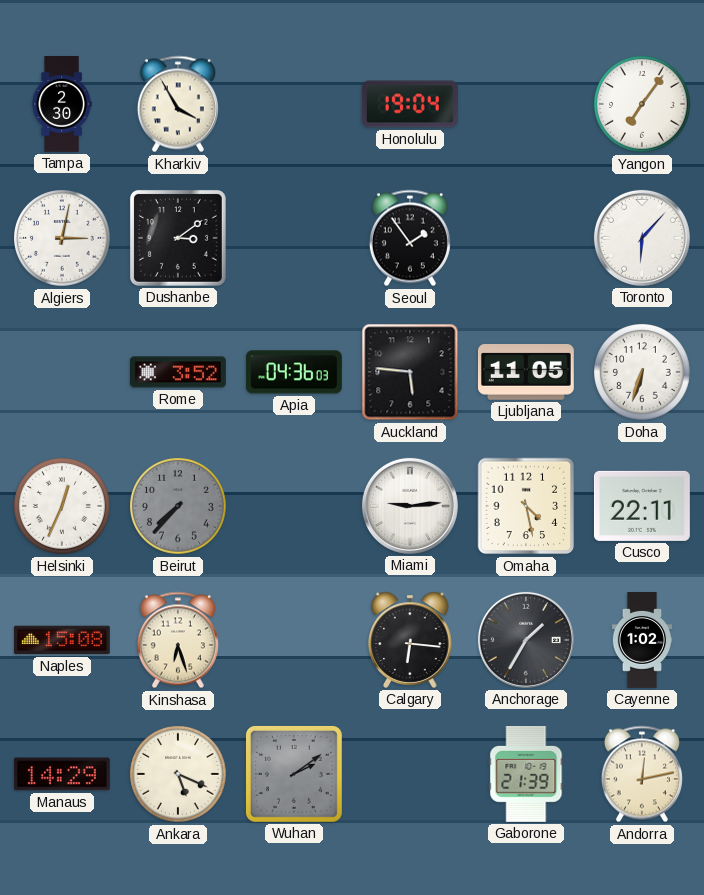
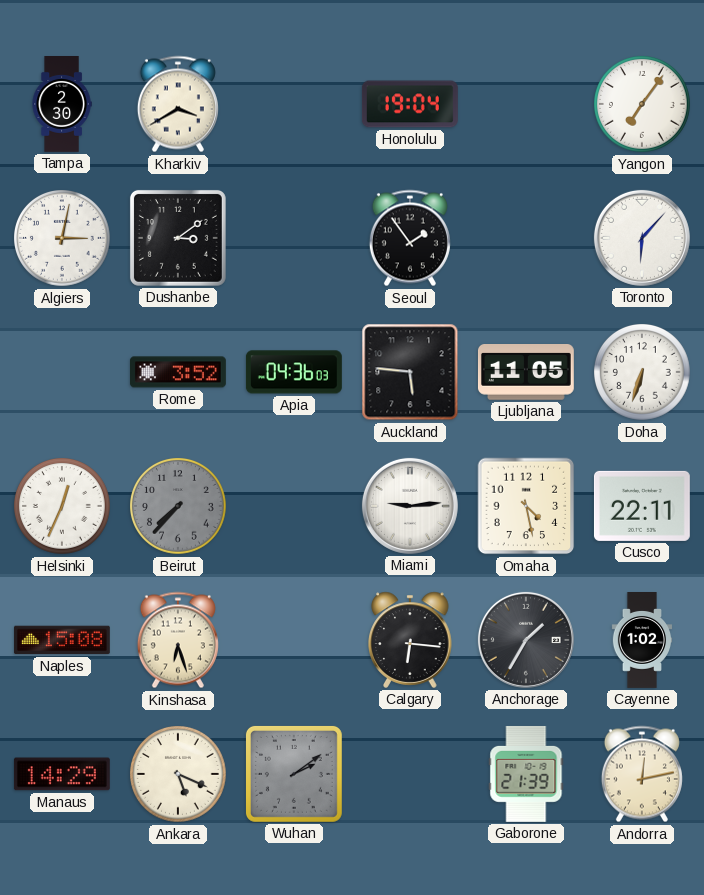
Kharkiv: 3:55 -> 3:40 (178, 104)
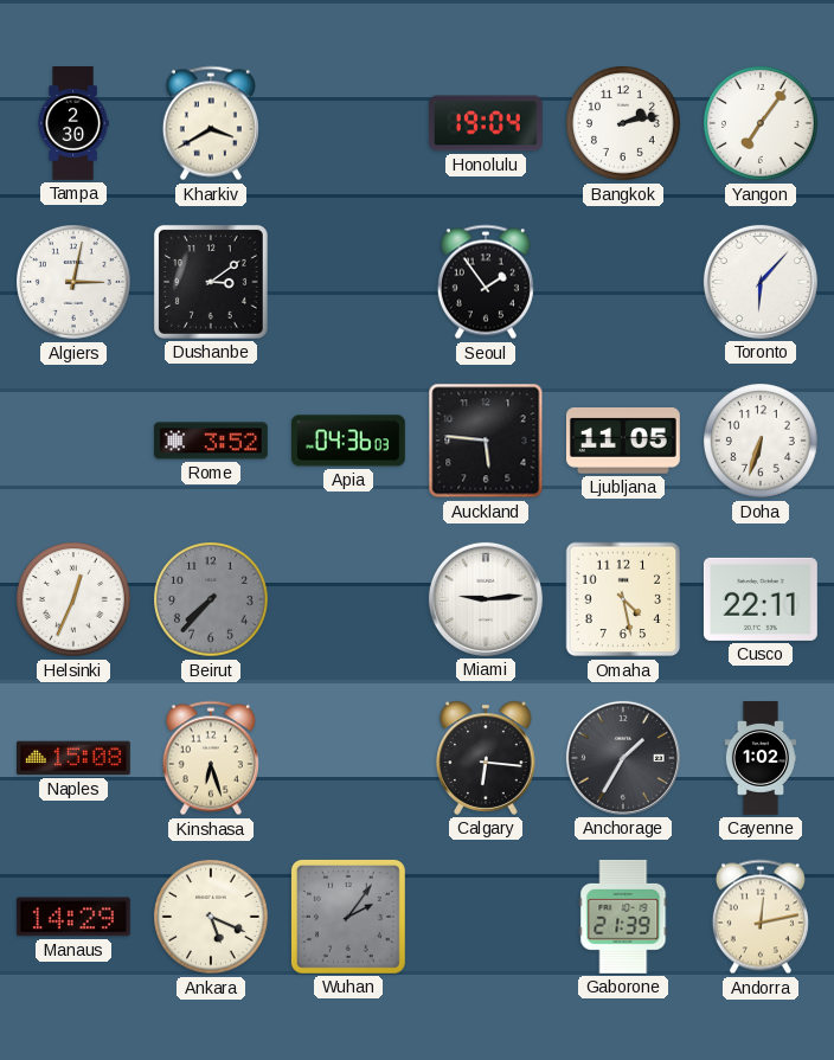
Bangkok: none -> 2:13 (624, 124)
Wuhan: 2:09 -> 2:06 (348, 917)
